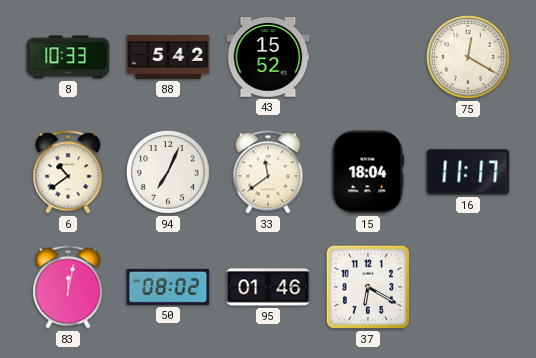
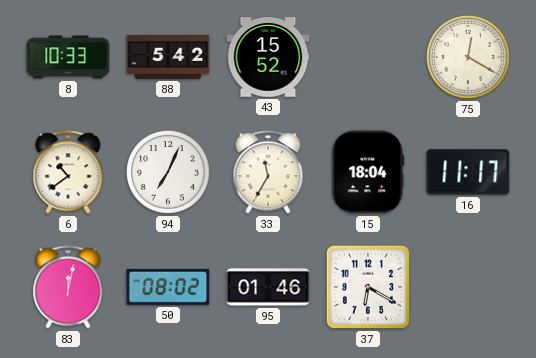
33: 11:39 -> 11:35 (268, 172)
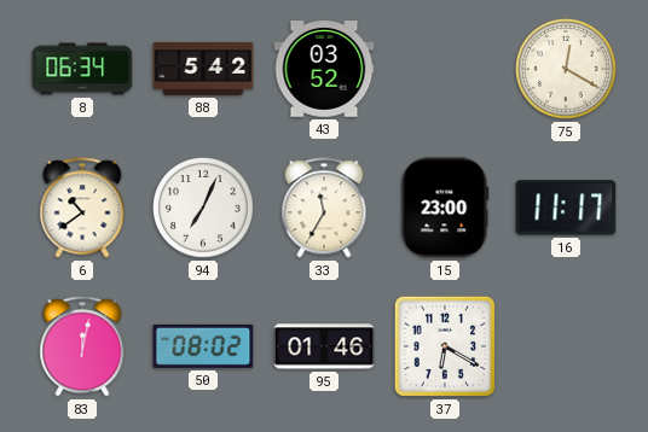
8: 10:33 -> 06:34 (82, 69)
43: 15:52 -> 03:52 (324, 69)
15: 18:04 -> 23:00 (445, 208)
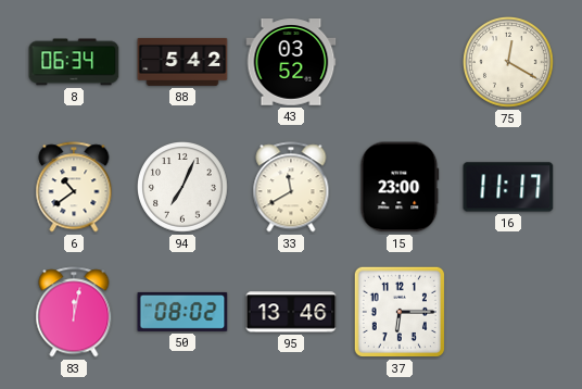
33: 11:35 -> 11:40 (291, 187)
95: 01:46 -> 13:46 (291, 312)
37: 6:20 -> 6:15 (400, 312)
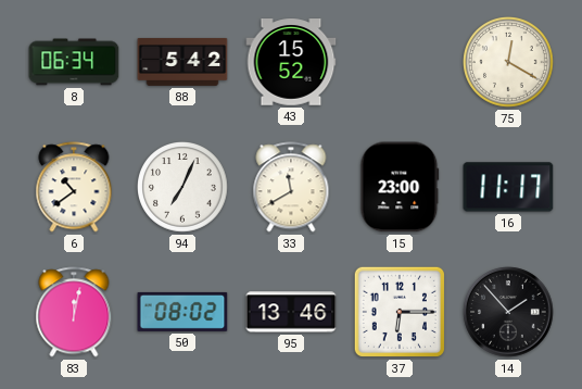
43: 03:52 -> 15:52 (291, 62)
14: none -> 1:53 (508, 312)
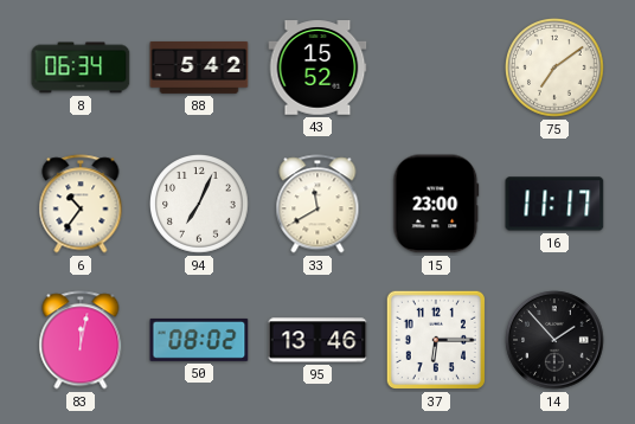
75: 12:20 -> 7:09 (556, 69)
6: 10:39 -> 10:36 (81, 204)
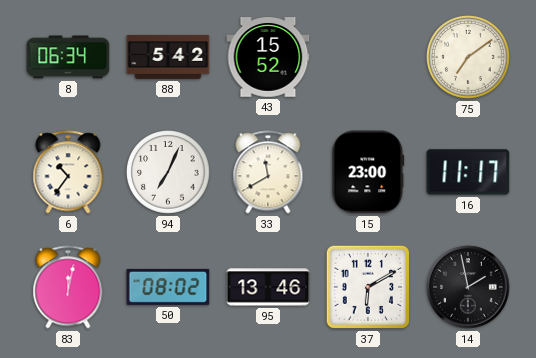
37: 6:15 -> 6:10 (368, 287)
14: 1:53 -> 1:58 (468, 287)
